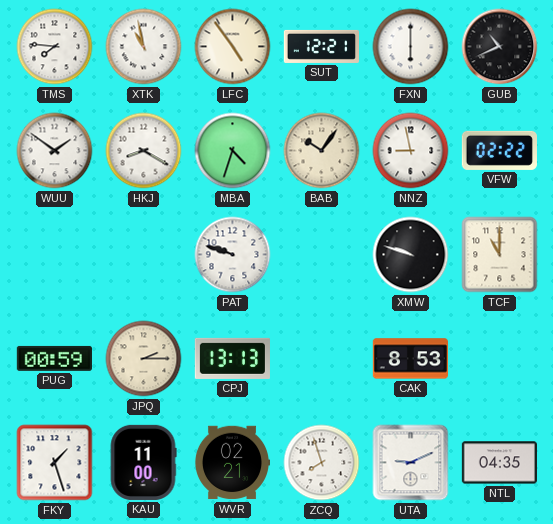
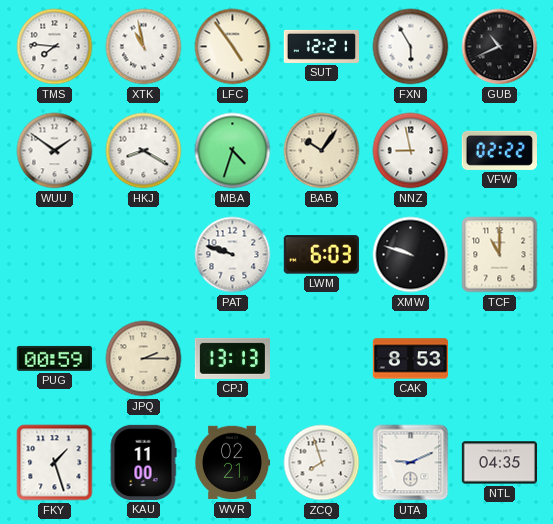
FXN: 6:00 -> 5:55 (411, 47)
LWM: none -> 6:03 (321, 255)
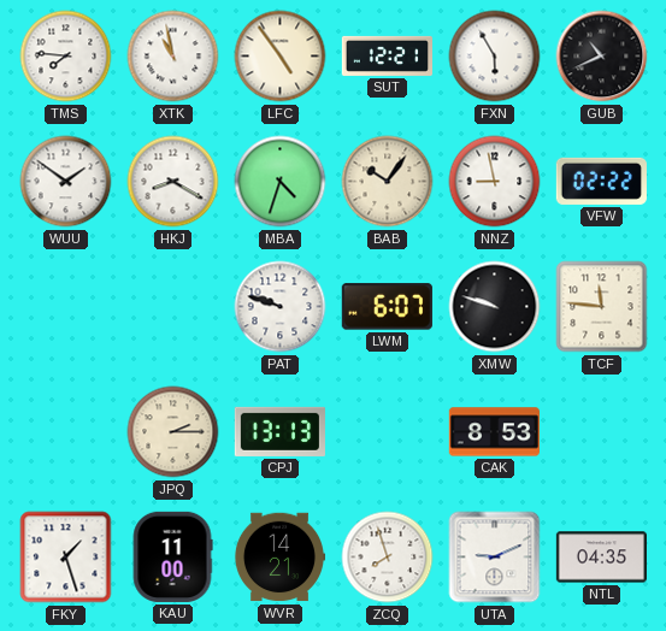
LWM: 6:03 -> 6:07 (387, 307)
TCF: 11:00 -> 11:46 (602, 307)
PUG: 00:59 -> none (54, 358)
WVR: 02:21 -> 14:21 (278, 558)
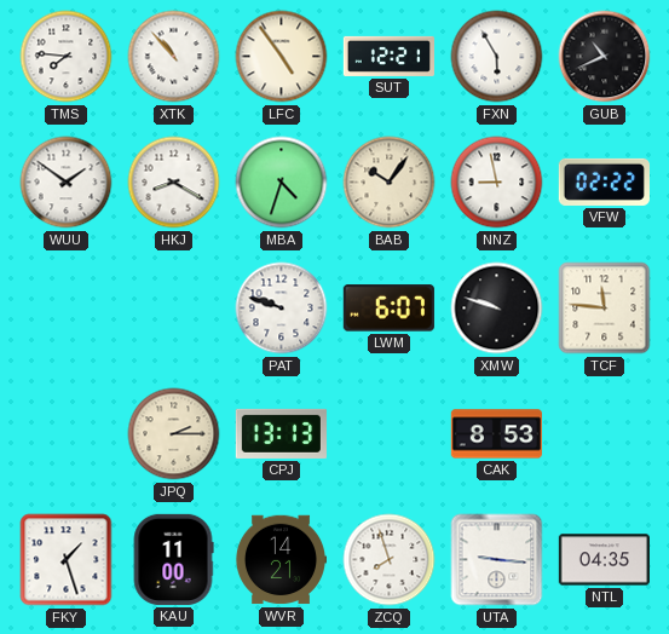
XTK: 10:58 -> 10:53 (174, 57)
UTA: 9:11 -> 9:16 (497, 560)
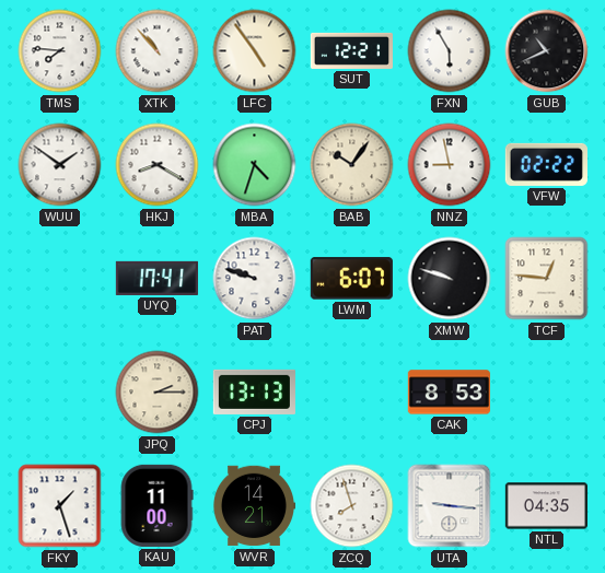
UYQ: none -> 17:41 (156, 278)
TCF: 11:46 -> 12:46 (547, 279)
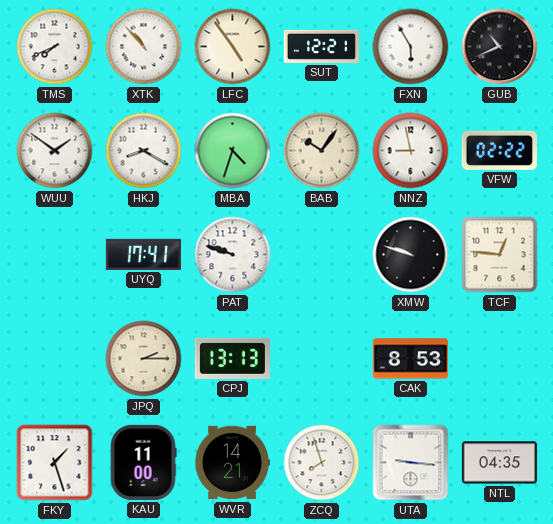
TMS: 7:46 -> 7:41 (55, 47)
LWM: 6:07 -> none (351, 279)
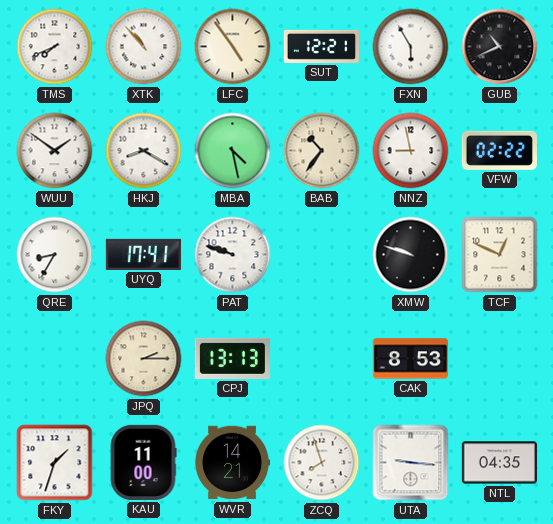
MBA: 4:33 -> 4:28 (233, 151)
BAB: 10:06 -> 10:36 (322, 151)
QRE: none -> 8:35 (55, 255)
TCF: 12:46 -> 12:49 (500, 255)
FKY: 1:27 -> 1:33 (55, 463)
